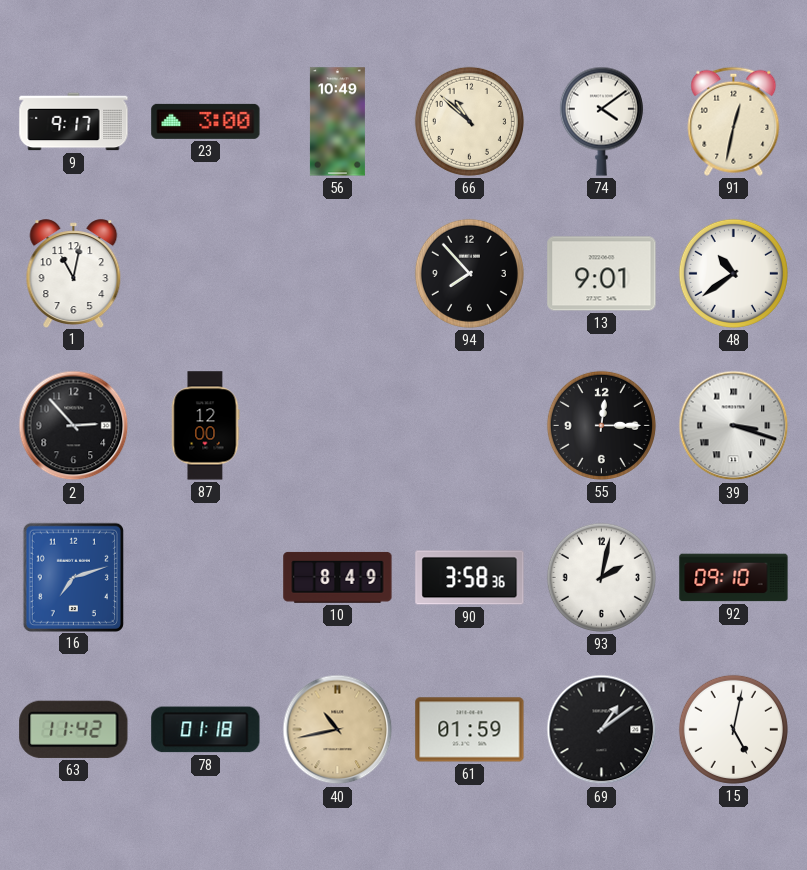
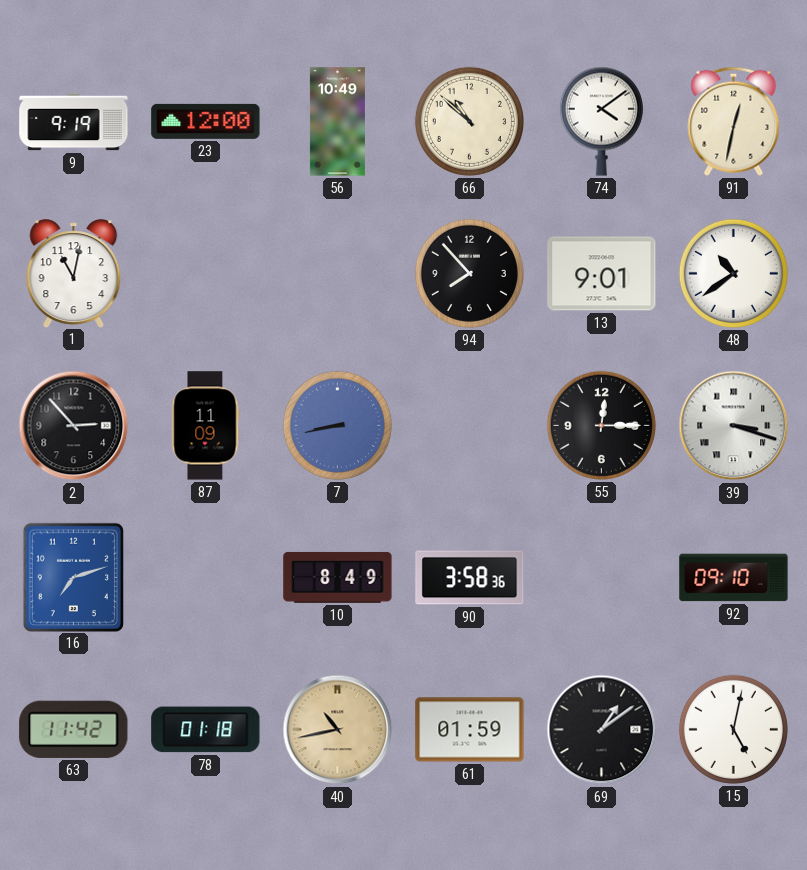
9: 9:17 -> 9:19 (74, 122)
23: 3:00 -> 12:00 (206, 121)
87: 12:00 -> 11:09 (205, 426)
7: none -> 8:43 (337, 425)
93: 2:02 -> none (601, 577)
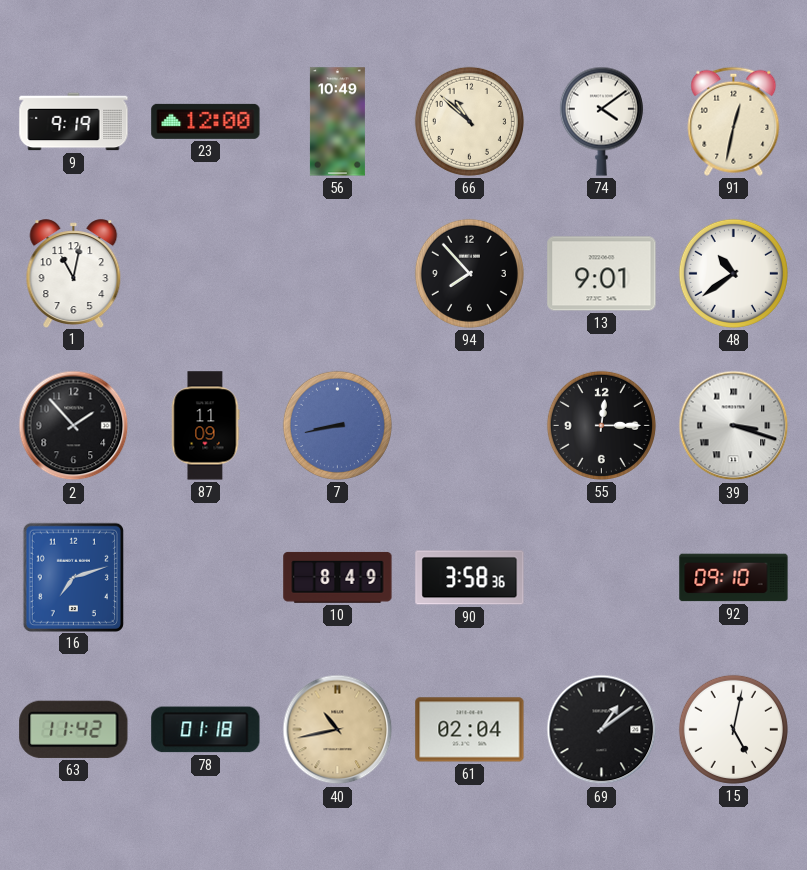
2: 2:53 -> 1:53 (74, 426)
61: 01:59 -> 02:04 (470, 730)
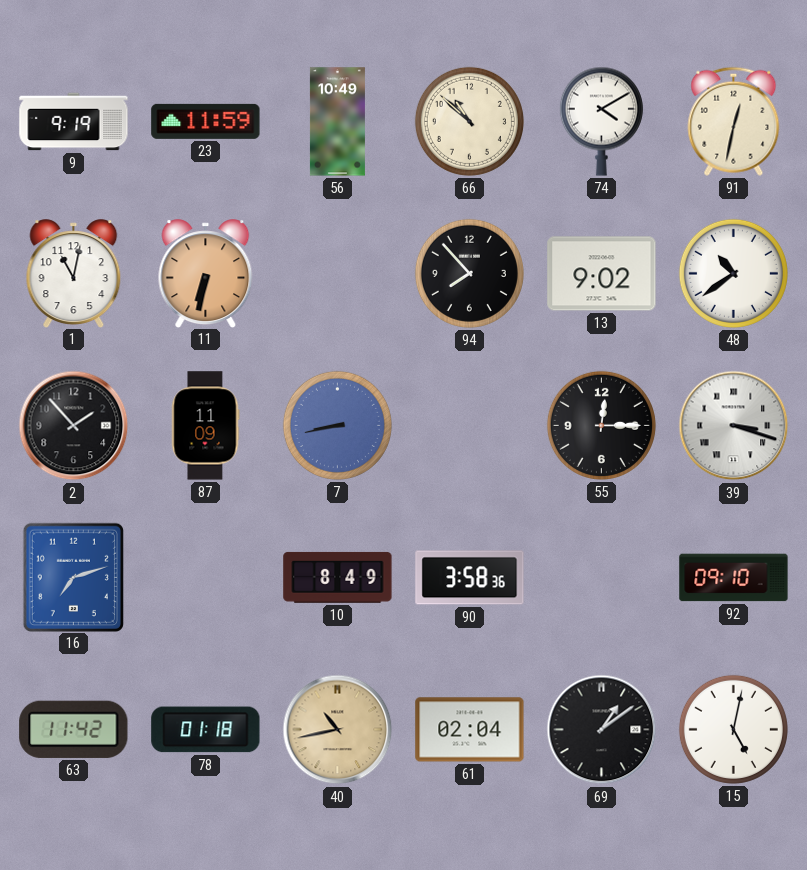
23: 12:00 -> 11:59 (206, 121)
74: 4:09 -> 4:10 (601, 121)
11: none -> 6:32 (206, 273)
13: 9:01 -> 9:02 (602, 274)
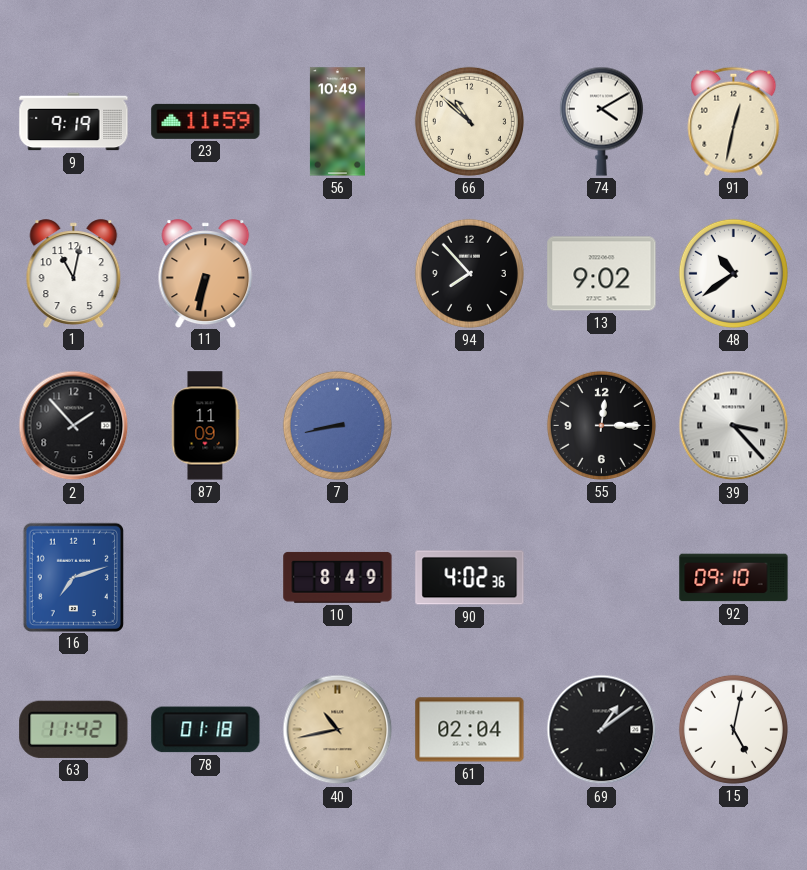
39: 3:18 -> 3:23 (734, 426)
90: 3:58 -> 4:02 (470, 578)
